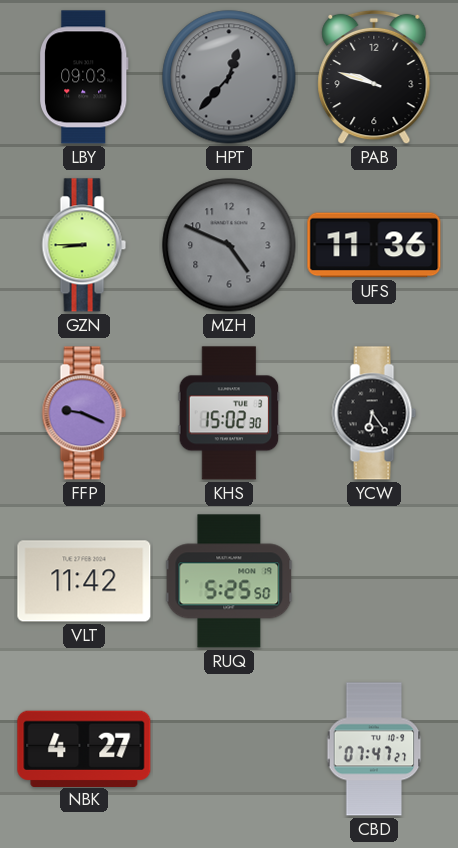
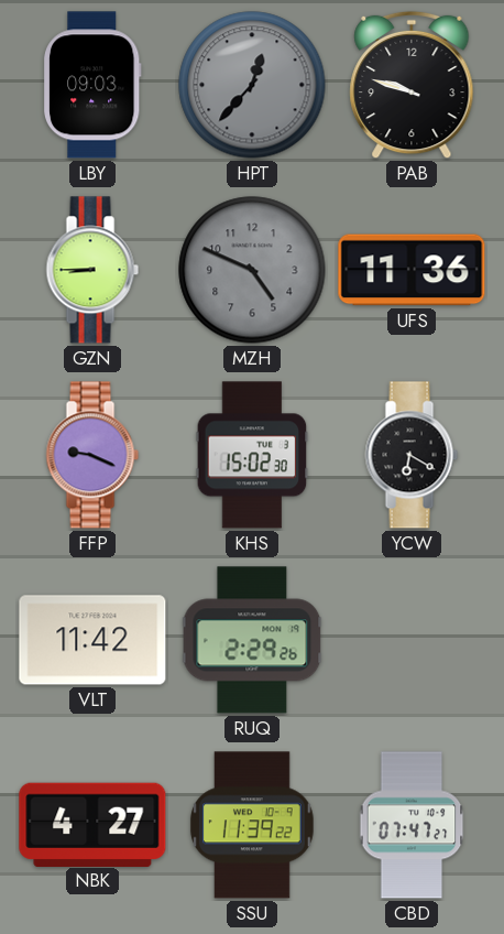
YCW: 6:24 -> 6:20 (412, 455)
RUQ: 5:25 -> 2:29 (252, 640)
SSU: none -> 11:39 (252, 825)
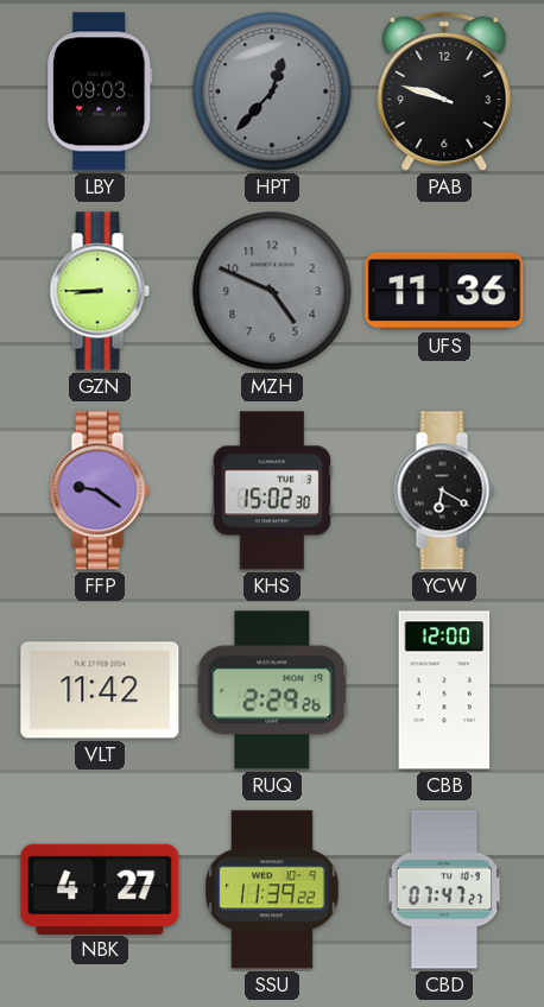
FFP: 9:19 -> 9:21 (100, 490)
CBB: none -> 12:00 (444, 690)
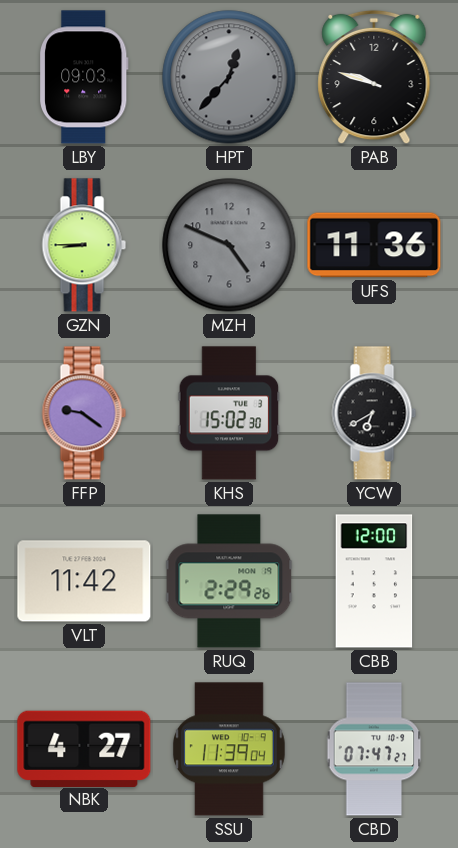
YCW: 6:20 -> 6:40 (374, 413)
SSU: 11:39:22 -> 11:39:04 (229, 749)
